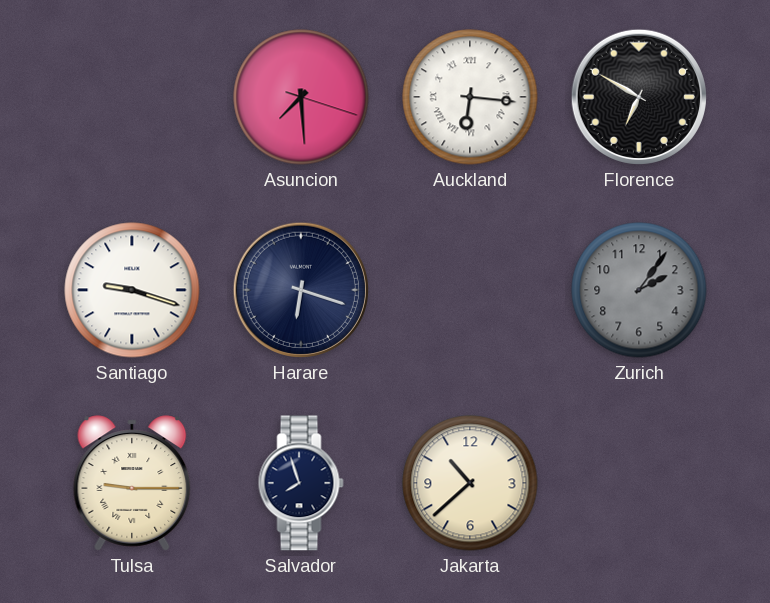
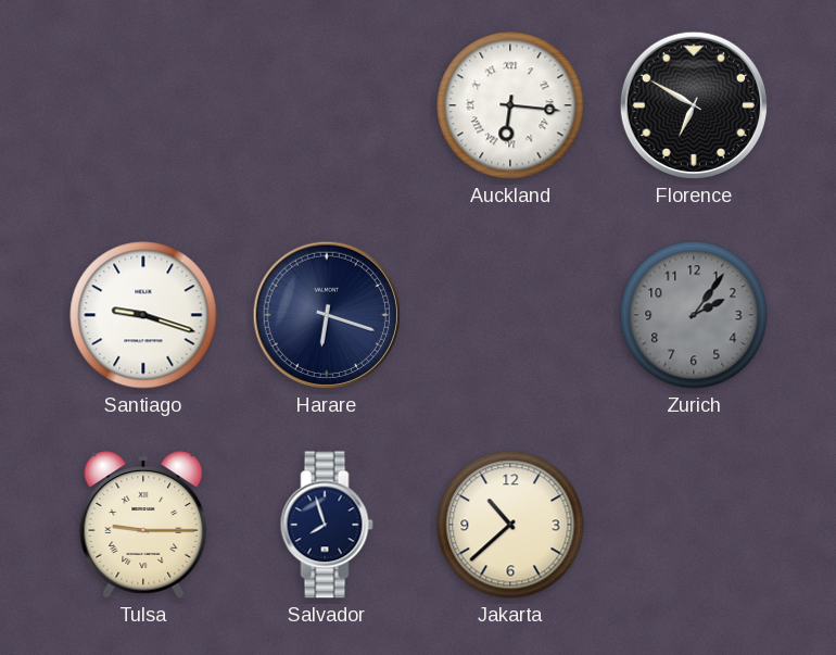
Asuncion: 7:29 -> none (301, 97)
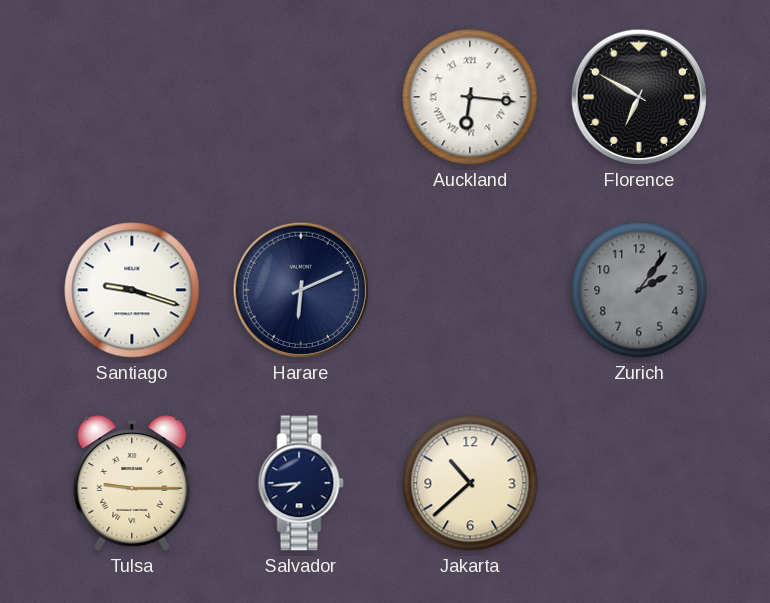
Harare: 6:18 -> 6:11 (301, 290)
Salvador: 7:57 -> 7:44 (301, 483)
